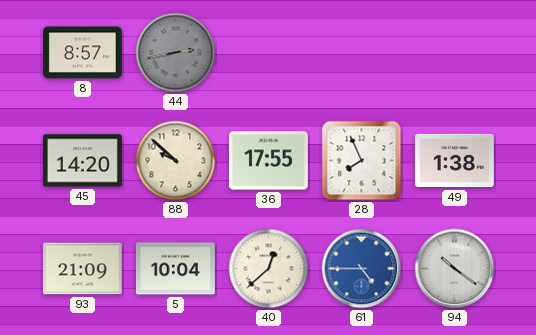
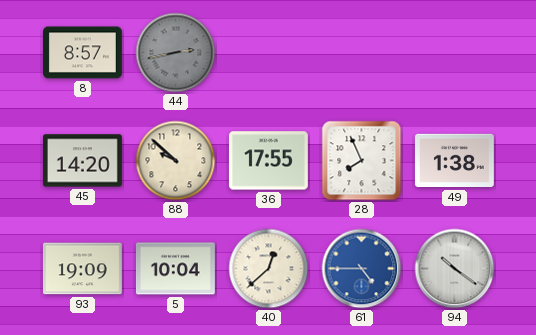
93: 21:09 -> 19:09 (82, 269)
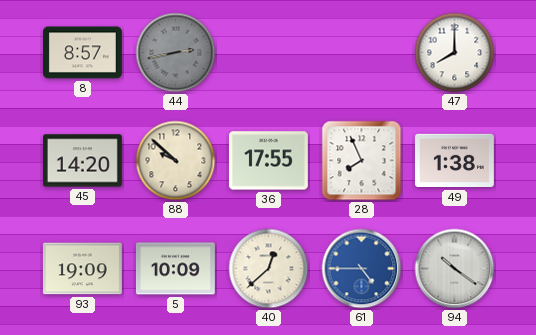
47: none -> 8:00 (455, 53)
5: 10:04 -> 10:09 (175, 269)
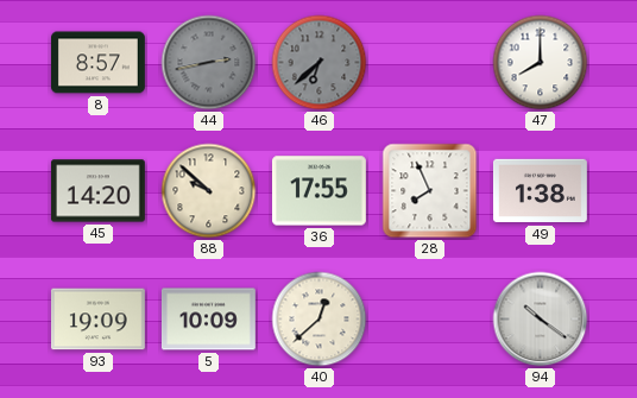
46: none -> 6:38 (320, 63)
61: 4:45 -> none (362, 269)
